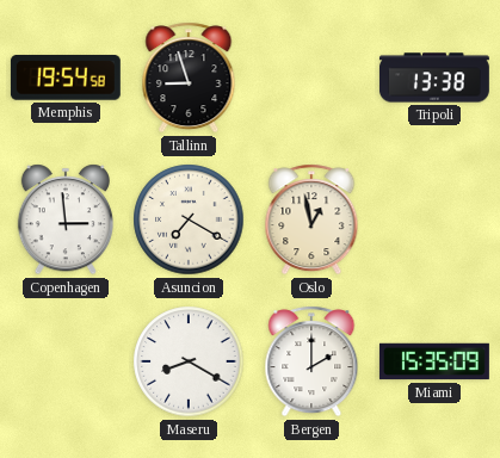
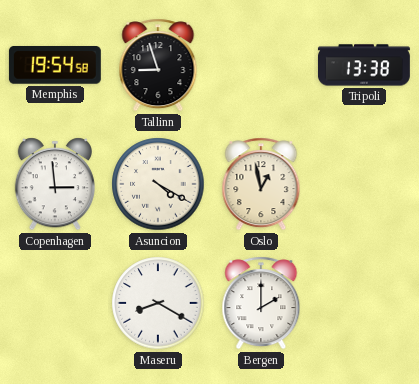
Asuncion: 7:20 -> 4:20 (158, 184)
Miami: 15:35 -> none (434, 361)
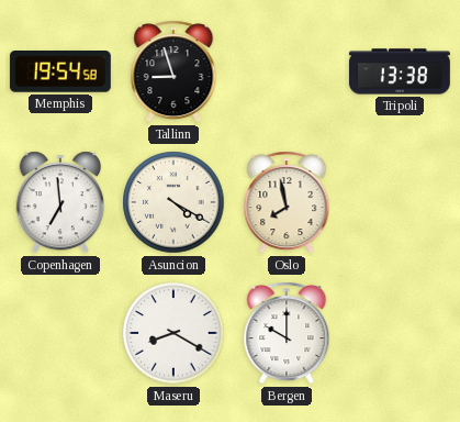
Copenhagen: 2:59 -> 6:59 (59, 202)
Oslo: 12:58 -> 7:58 (287, 202)
Bergen: 2:00 -> 10:00 (287, 333)
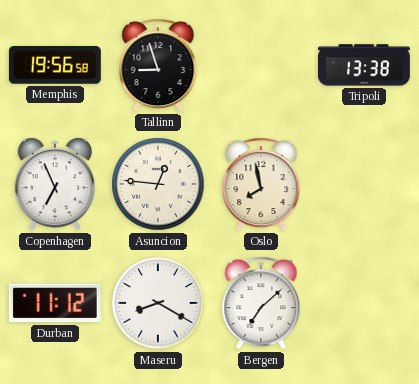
Memphis: 19:54 -> 19:56 (55, 65)
Copenhagen: 6:59 -> 6:56 (54, 184)
Asuncion: 4:20 -> 12:46 (158, 184)
Durban: none -> 11:12 (55, 303)
Bergen: 10:00 -> 7:08 (261, 303)
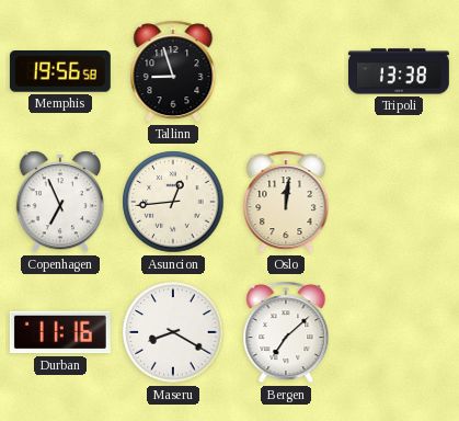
Asuncion: 12:46 -> 12:44 (173, 202)
Oslo: 7:58 -> 12:01 (286, 202)
Durban: 11:12 -> 11:16 (60, 332)
